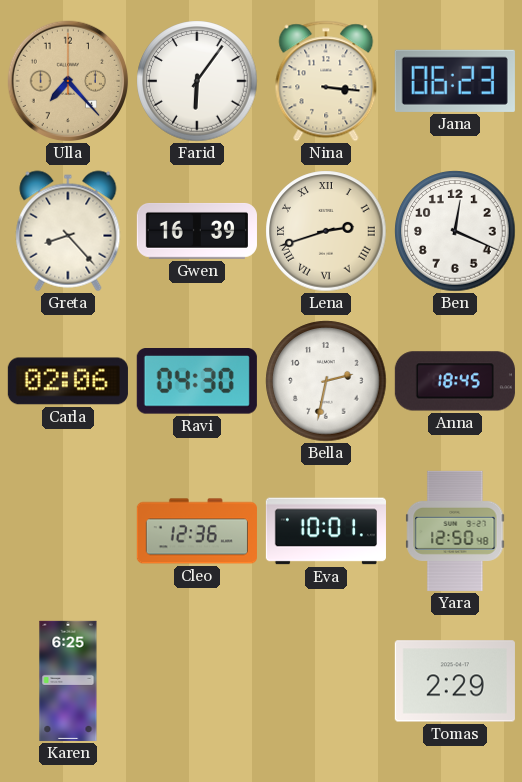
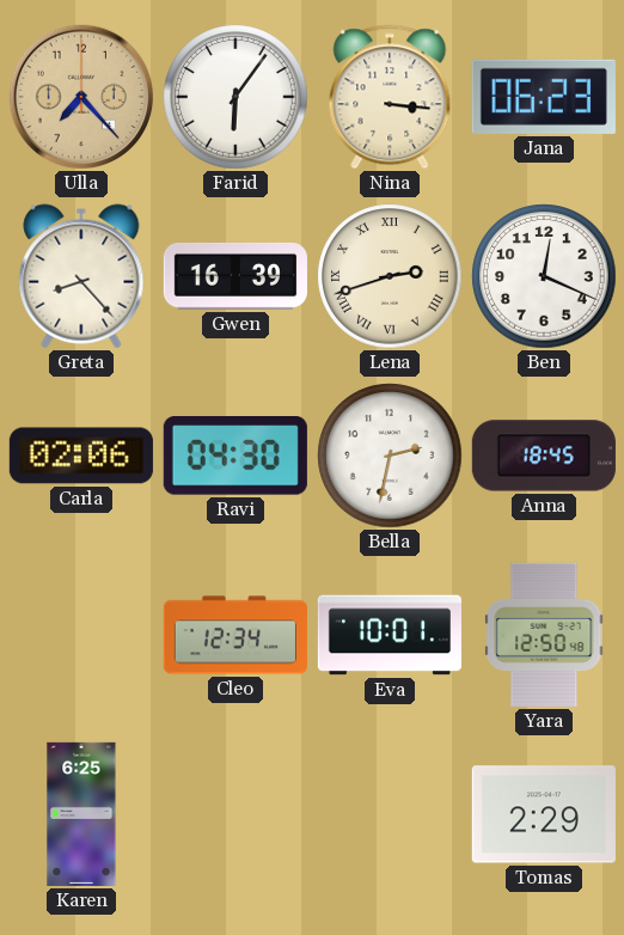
Cleo: 12:36 -> 12:34 (235, 635)
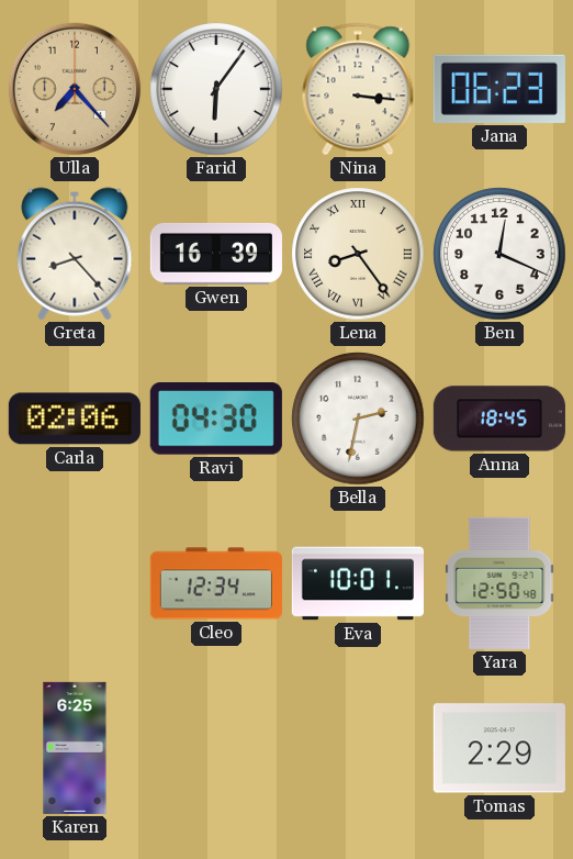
Lena: 2:42 -> 8:24 (358, 254)
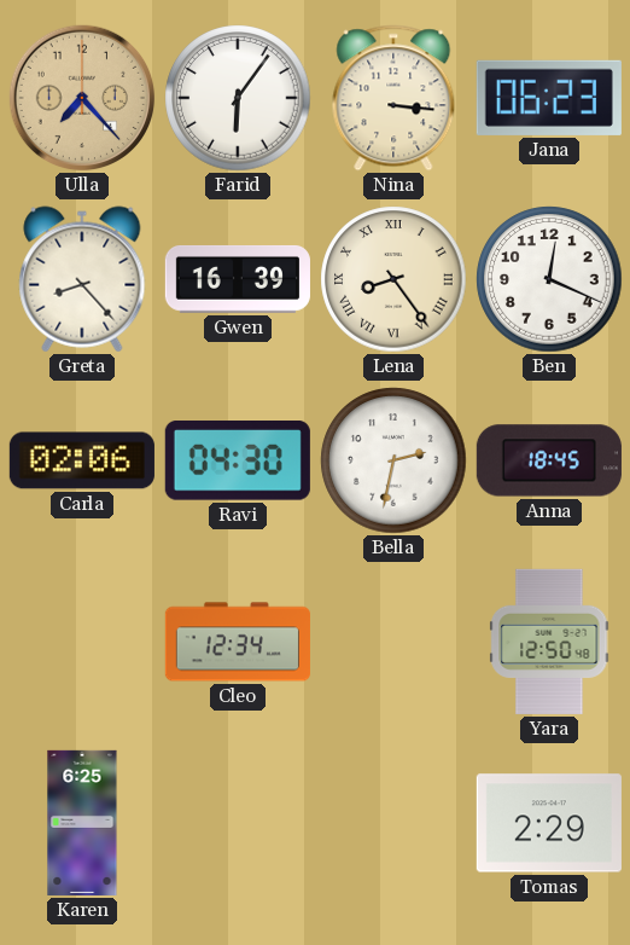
Eva: 10:01 -> none (358, 583)
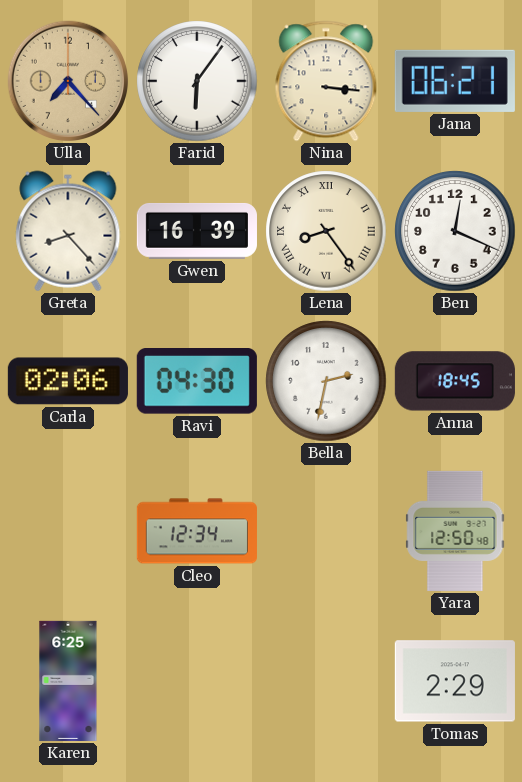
Jana: 06:23 -> 06:21 (455, 81)
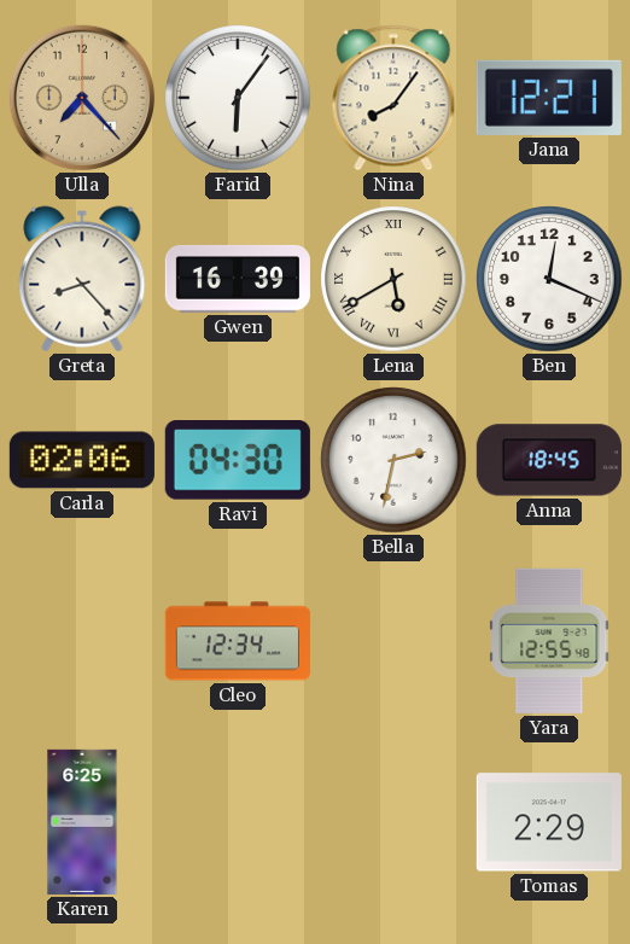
Nina: 3:16 -> 8:06 (393, 98)
Jana: 06:21 -> 12:21 (549, 98)
Lena: 8:24 -> 5:40 (393, 279)
Yara: 12:50 -> 12:55 (549, 641)
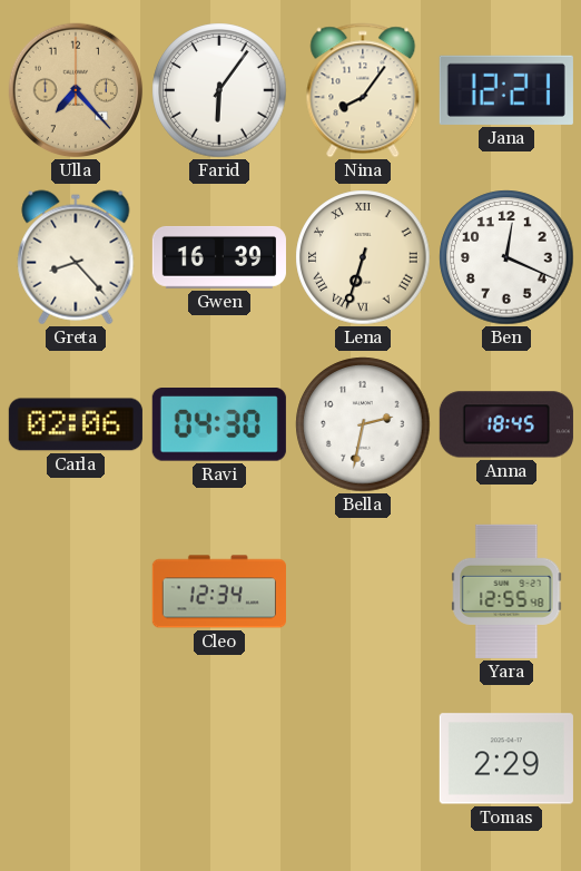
Lena: 5:40 -> 6:33 (363, 257)
Karen: 6:25 -> none (82, 822)
